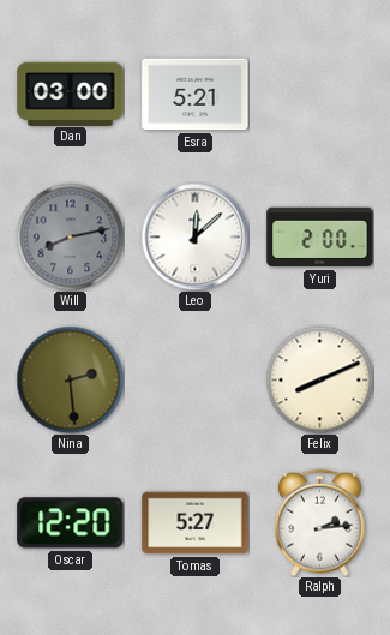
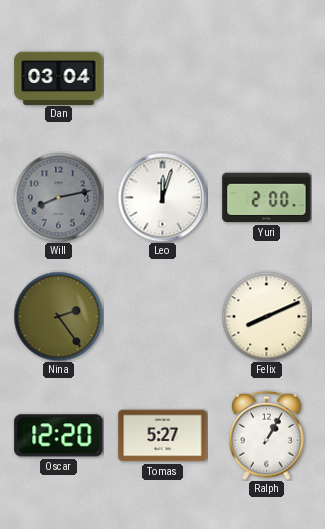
Dan: 03:00 -> 03:04 (59, 78)
Esra: 5:21 -> none (196, 95)
Leo: 12:08 -> 12:03 (162, 197)
Nina: 2:29 -> 2:24 (58, 316)
Ralph: 2:14 -> 1:05 (267, 435)
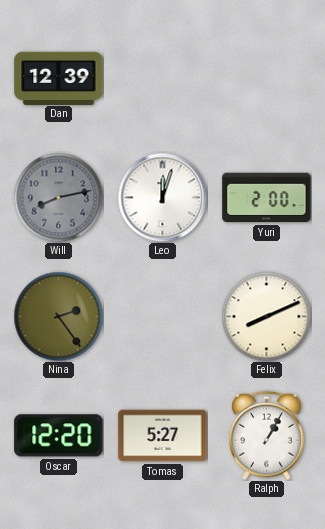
Dan: 03:04 -> 12:39 (59, 78)
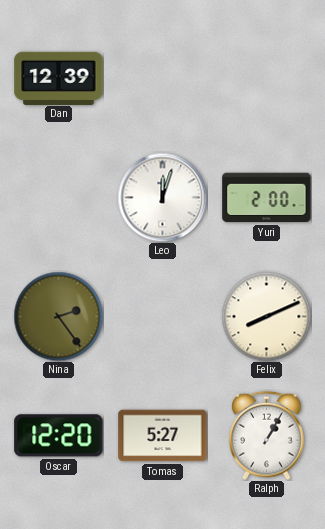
Will: 8:13 -> none (58, 197)
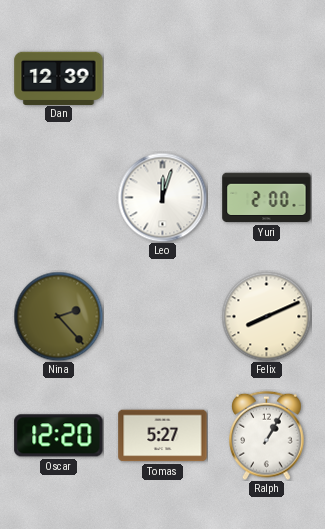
Nina: 2:24 -> 2:23 (58, 316)
